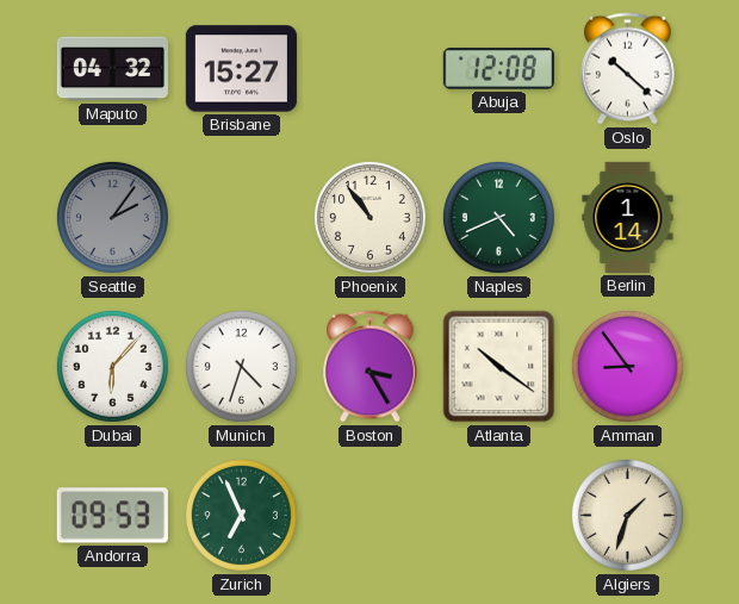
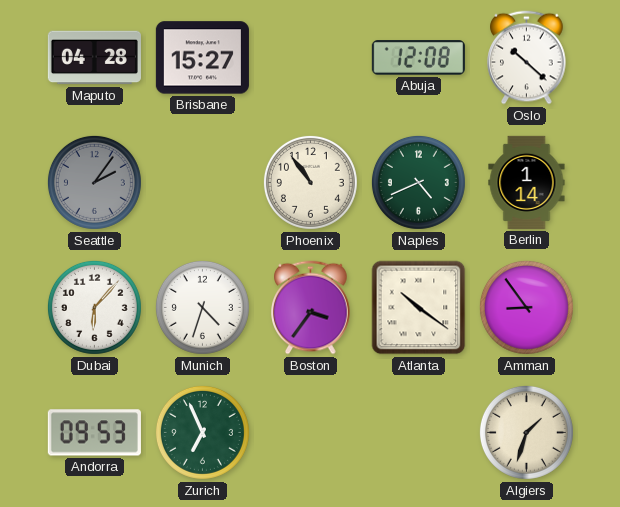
Maputo: 04:32 -> 04:28 (94, 58)
Boston: 3:25 -> 3:36 (311, 308)
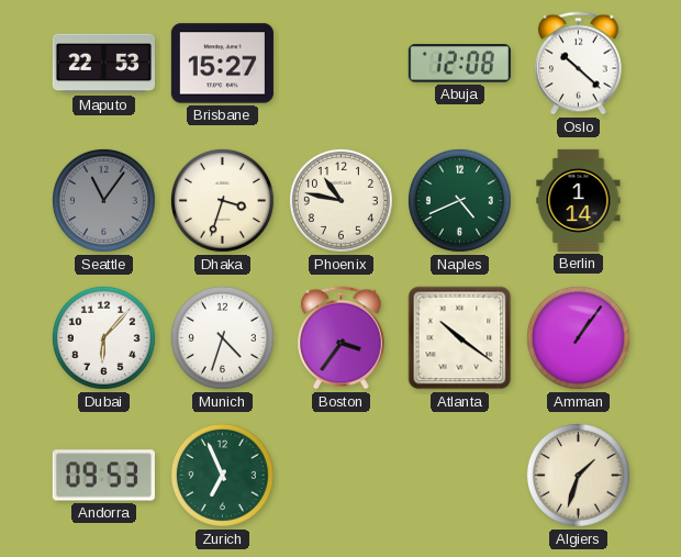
Maputo: 04:28 -> 22:53 (103, 64)
Seattle: 2:06 -> 11:06 (103, 200)
Dhaka: none -> 3:33 (222, 200)
Phoenix: 10:54 -> 10:47 (340, 200)
Amman: 8:54 -> 1:06 (578, 337)
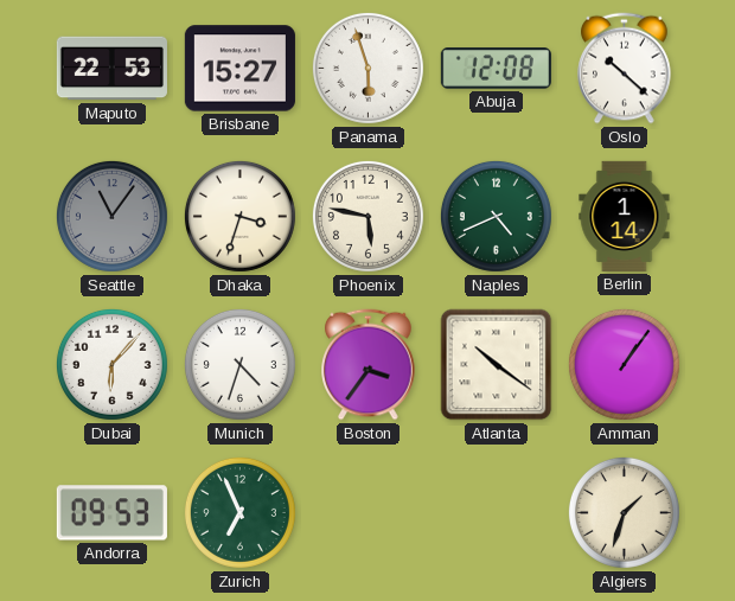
Panama: none -> 5:57 (367, 68)
Phoenix: 10:47 -> 5:47 (367, 216)
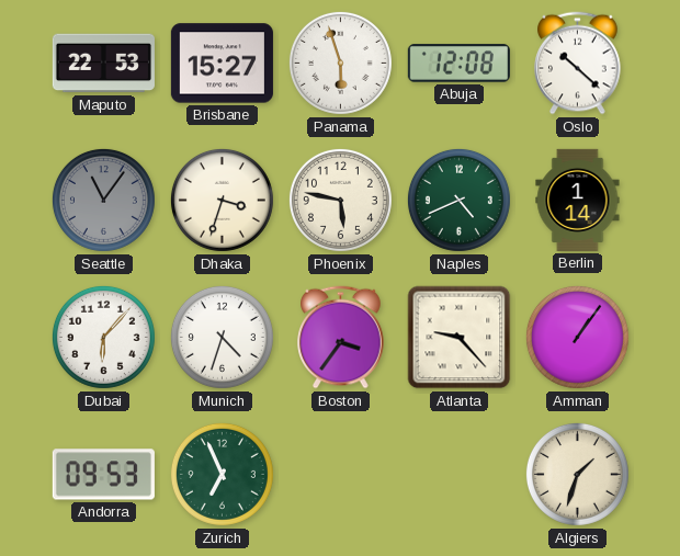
Atlanta: 10:21 -> 9:23 (460, 338)
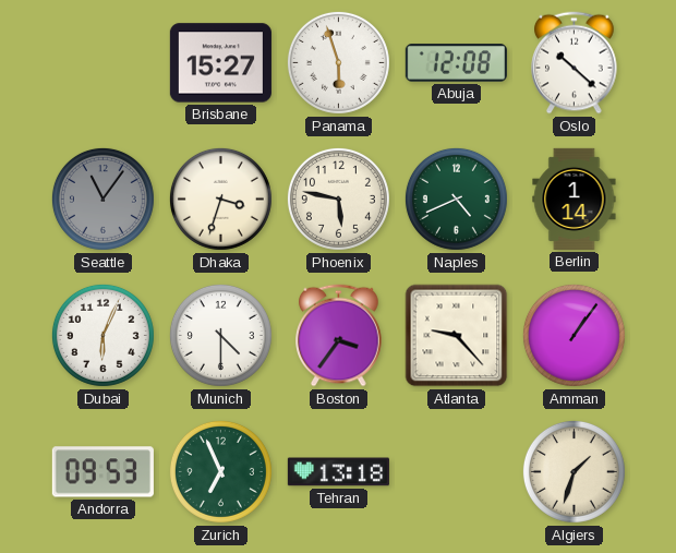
Maputo: 22:53 -> none (103, 64)
Dubai: 6:07 -> 6:04 (102, 335)
Munich: 4:33 -> 4:30 (220, 335)
Tehran: none -> 13:18 (338, 472)
